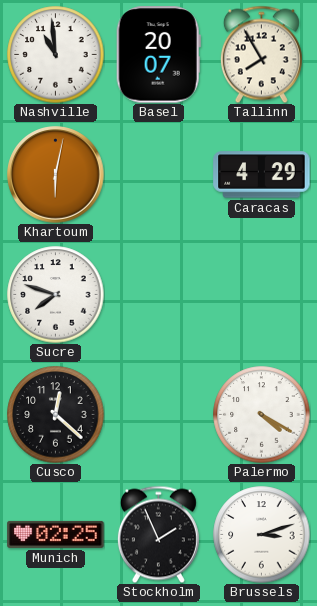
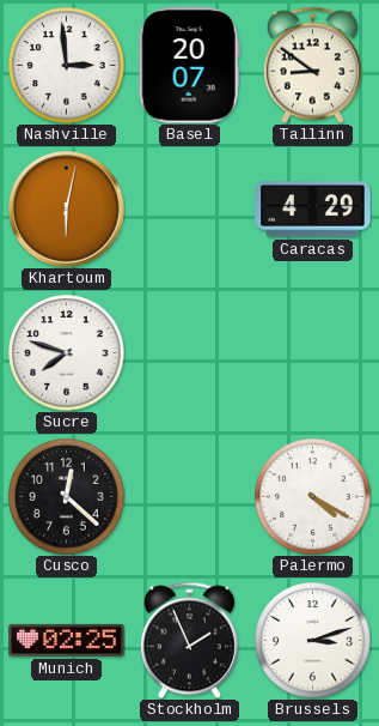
Nashville: 10:59 -> 2:59 (67, 66)
Tallinn: 7:55 -> 8:51 (312, 65)
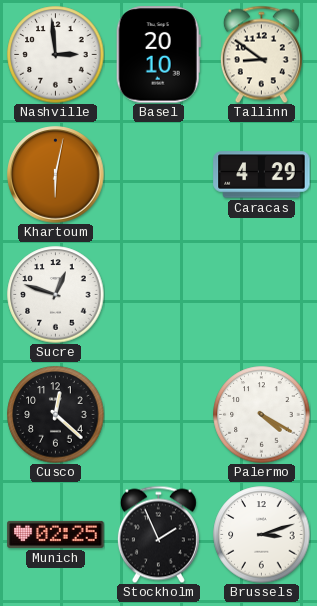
Basel: 20:07 -> 20:10 (158, 55)
Sucre: 7:48 -> 12:48 (56, 295)
